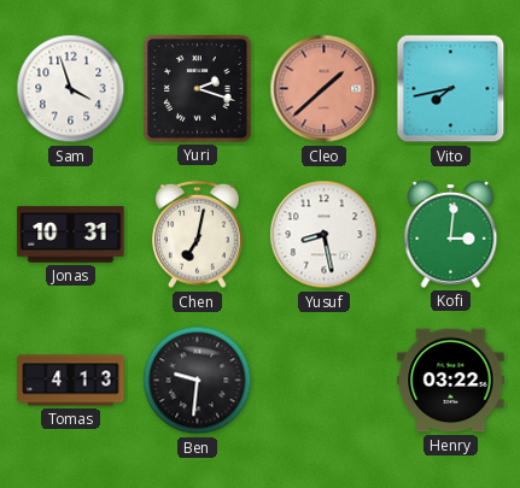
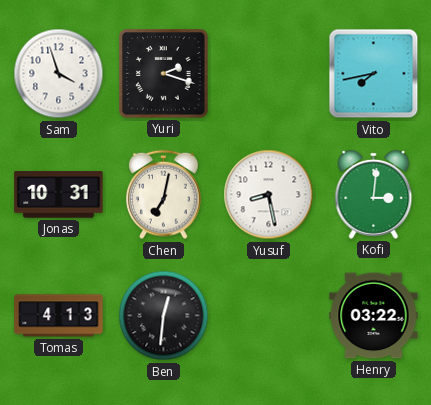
Cleo: 1:38 -> none (325, 89)
Ben: 9:31 -> 12:31 (164, 316)
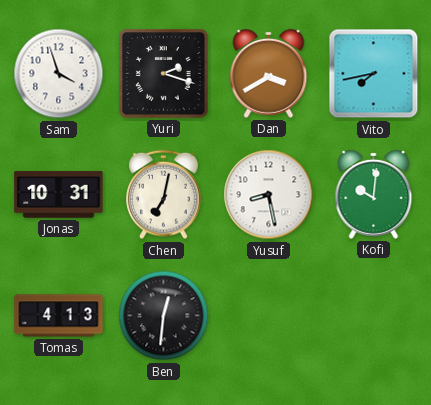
Dan: none -> 3:40 (269, 73)
Kofi: 3:01 -> 10:01 (374, 194)
Henry: 03:22 -> none (374, 316)
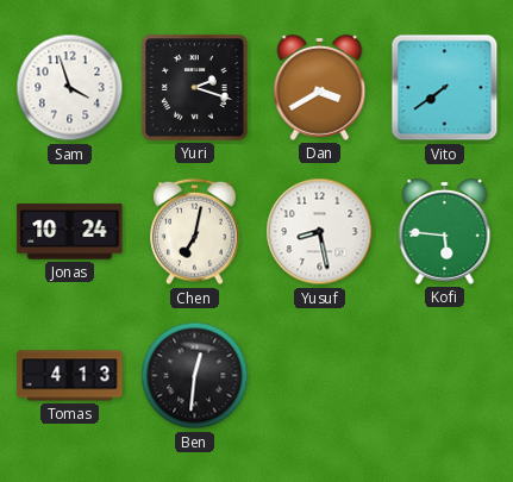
Vito: 7:43 -> 7:39 (445, 88)
Jonas: 10:31 -> 10:24 (70, 232)
Kofi: 10:01 -> 5:46 (445, 231)
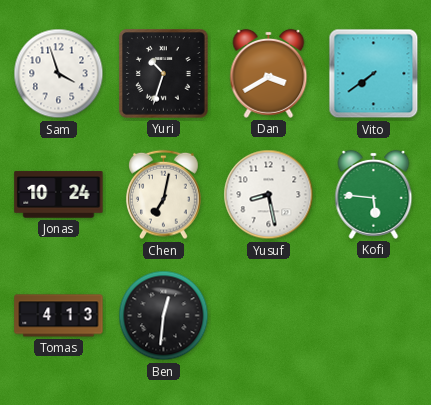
Yuri: 2:18 -> 10:33 (164, 74)
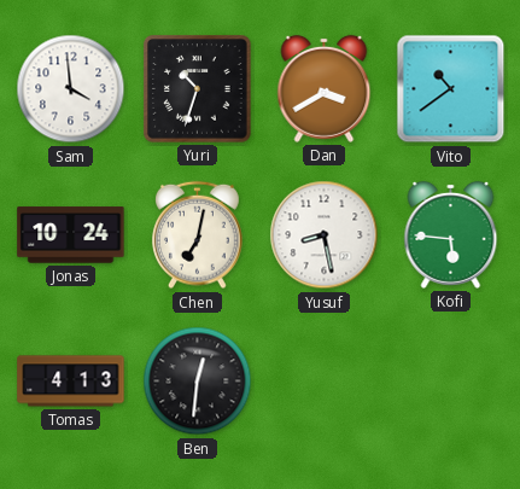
Sam: 3:57 -> 3:59 (71, 89)
Vito: 7:39 -> 10:39 (451, 89)
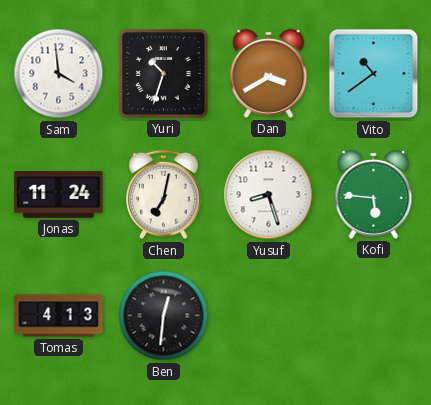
Jonas: 10:24 -> 11:24 (59, 195)
Yusuf: 8:28 -> 8:27 (269, 195)
